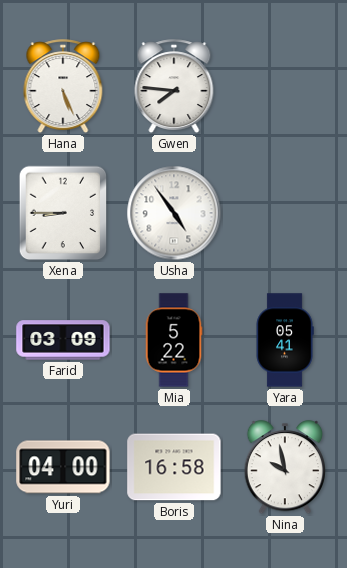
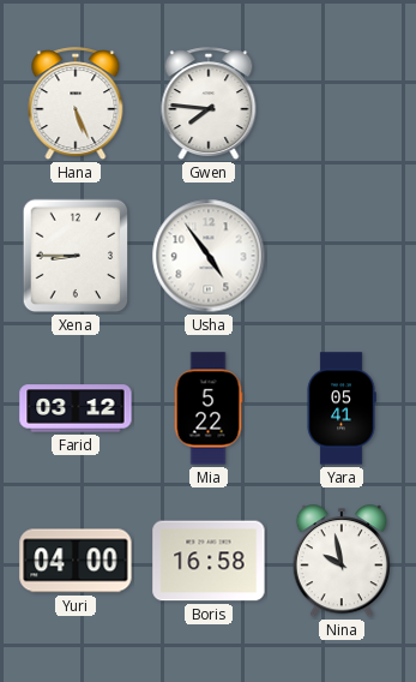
Farid: 03:09 -> 03:12 (76, 408)
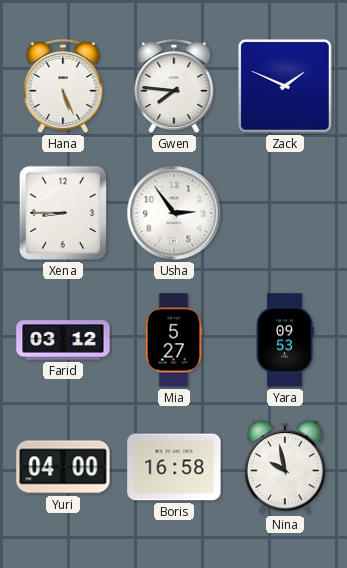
Zack: none -> 1:49 (285, 86)
Usha: 4:54 -> 2:54 (174, 213)
Mia: 5:22 -> 5:27 (174, 340)
Yara: 05:41 -> 09:53 (285, 340)
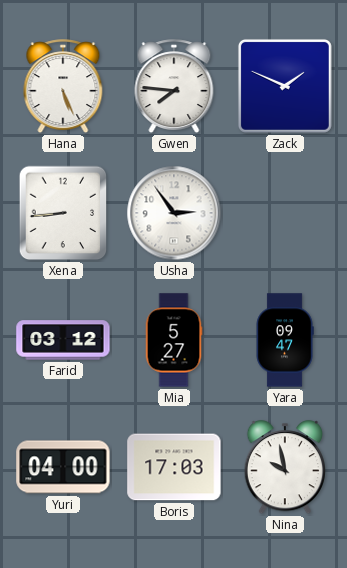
Xena: 8:45 -> 8:44 (63, 213)
Yara: 09:53 -> 09:47 (285, 340)
Boris: 16:58 -> 17:03 (174, 467)
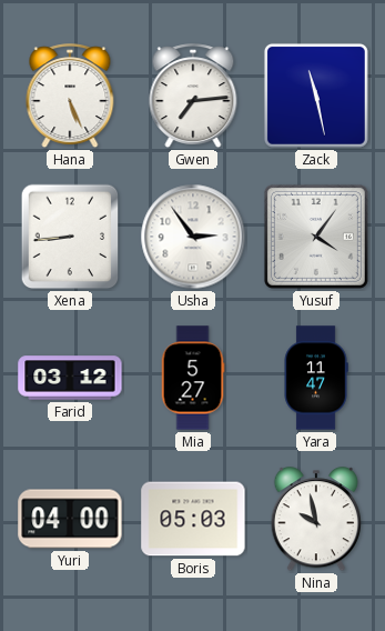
Gwen: 7:46 -> 7:14 (193, 97)
Zack: 1:49 -> 11:28 (316, 96)
Yusuf: none -> 4:06 (316, 237)
Yara: 09:47 -> 11:47 (316, 378)
Boris: 17:03 -> 05:03 (193, 519)
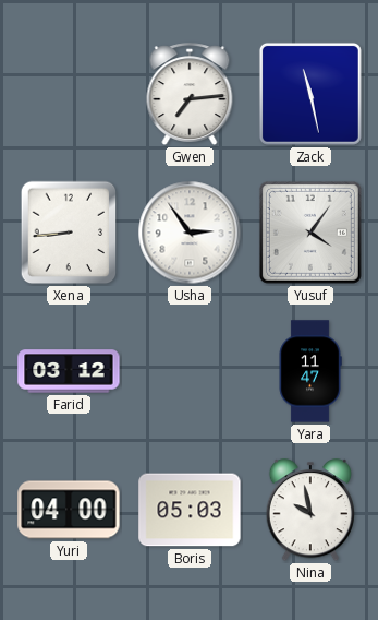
Hana: 5:26 -> none (70, 97)
Mia: 5:27 -> none (193, 378)
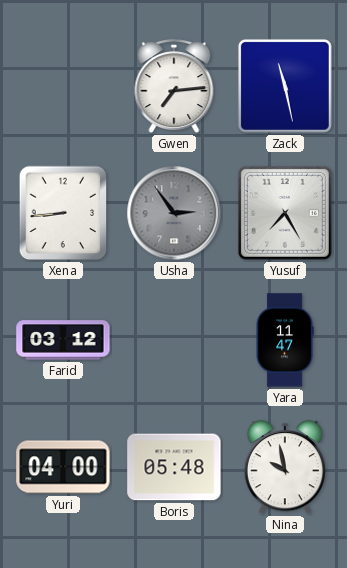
Usha dial: white -> grey (174, 213)
Yusuf: 4:06 -> 7:25 (285, 213)
Boris: 05:03 -> 05:48 (174, 467)
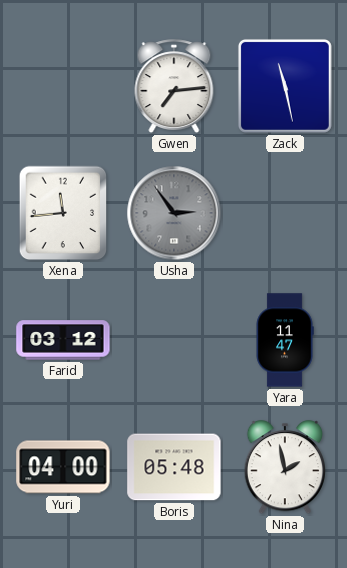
Xena: 8:44 -> 11:44 (63, 213)
Yusuf: 7:25 -> none (285, 213)
Nina: 9:58 -> 1:58 (285, 468)
